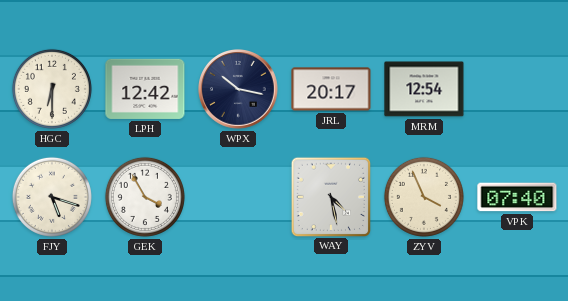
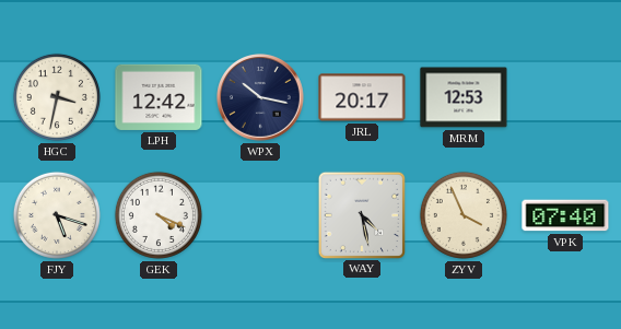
HGC: 6:30 -> 3:32 (57, 97)
MRM: 12:54 -> 12:53 (464, 97)
GEK: 3:55 -> 4:19 (159, 215)
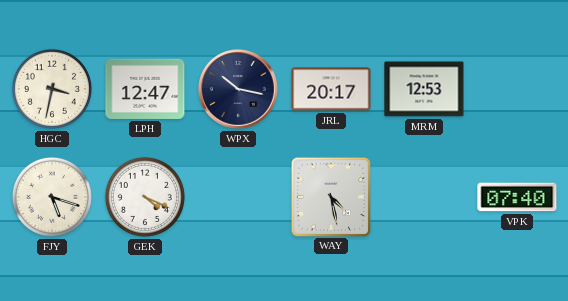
LPH: 12:42 -> 12:47 (145, 89)
ZYV: 3:56 -> none (464, 215)
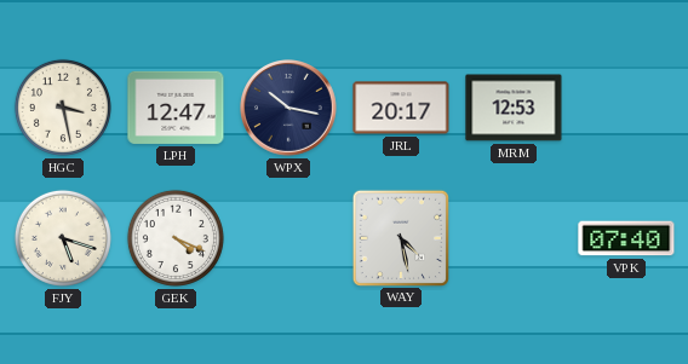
HGC: 3:32 -> 3:28 (63, 108)
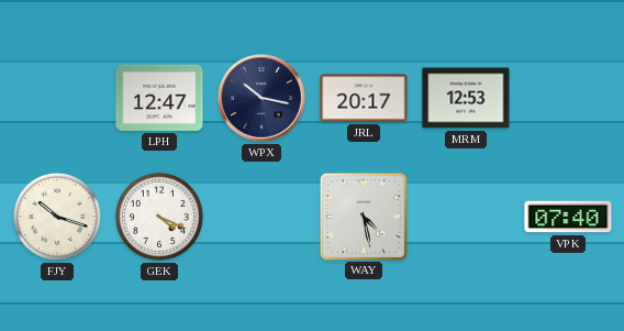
HGC: 3:28 -> none (63, 108)
FJY: 5:18 -> 10:18 (57, 217)
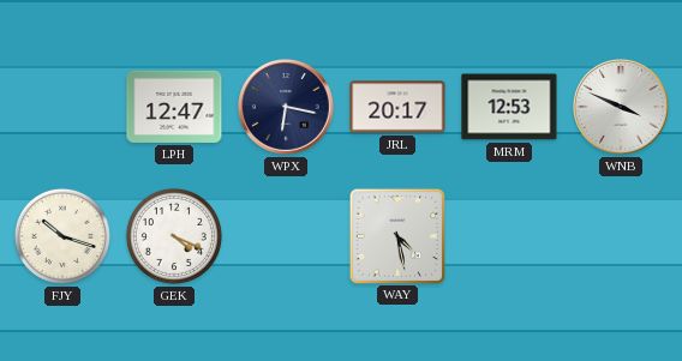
WPX: 10:17 -> 6:17 (287, 108)
WNB: none -> 3:49 (622, 108)
VPK: 07:40 -> none (568, 217)
